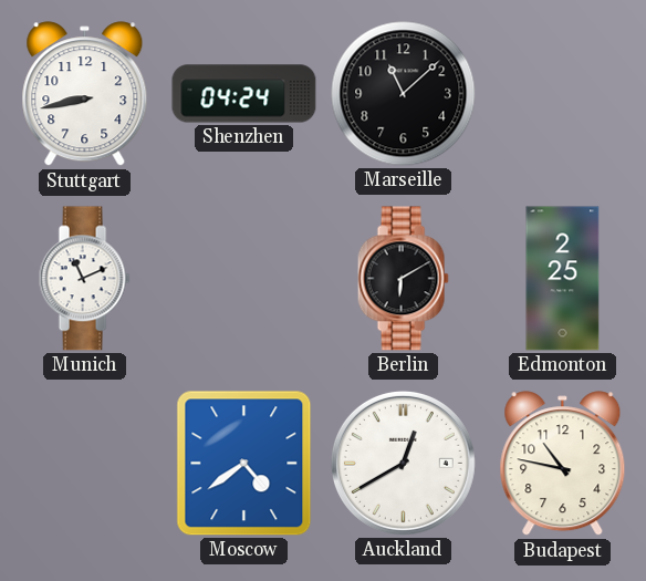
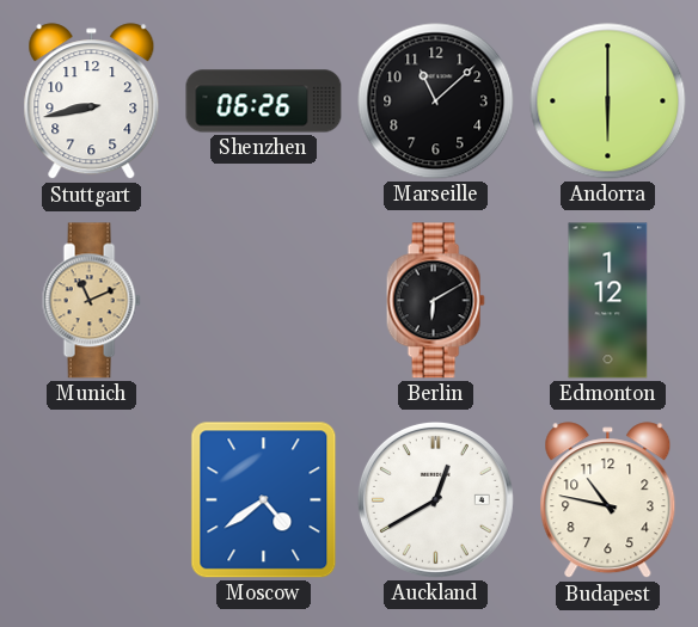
Shenzhen: 04:24 -> 06:26 (264, 102)
Andorra: none -> 6:00 (608, 102)
Munich dial: white -> champagne (91, 301)
Edmonton: 2:25 -> 1:12 (608, 301)
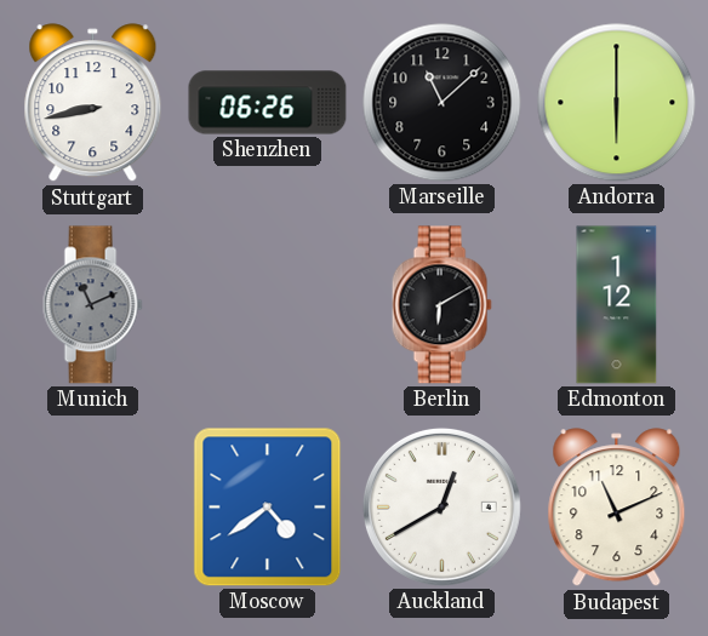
Munich dial: champagne -> grey (92, 305)
Budapest: 10:47 -> 11:11 (617, 508)
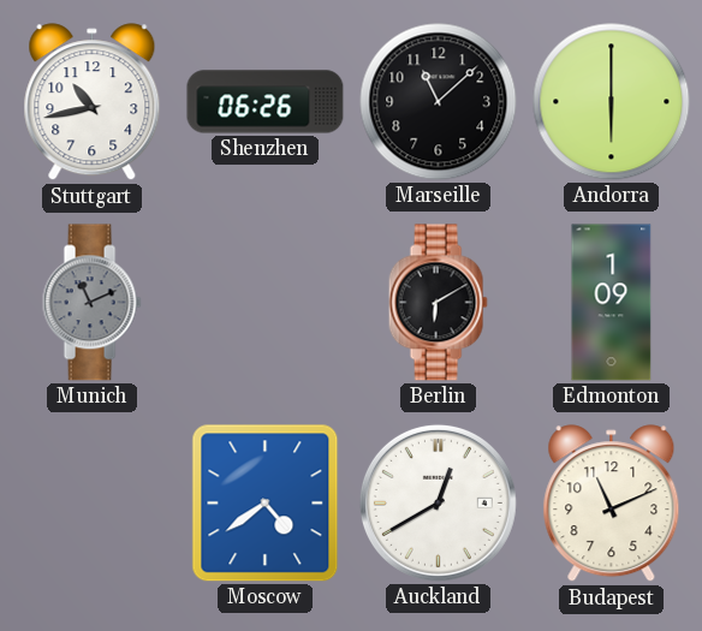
Stuttgart: 8:43 -> 10:43 (93, 102)
Edmonton: 1:12 -> 1:09 (612, 303)
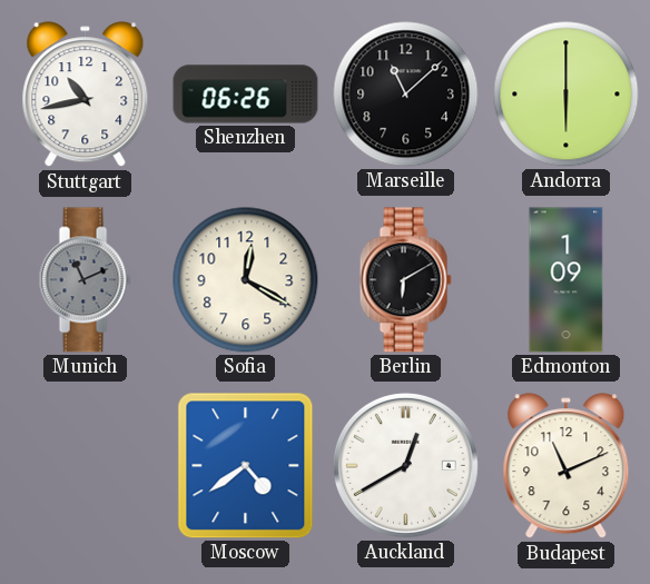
Sofia: none -> 12:20 (246, 280)
